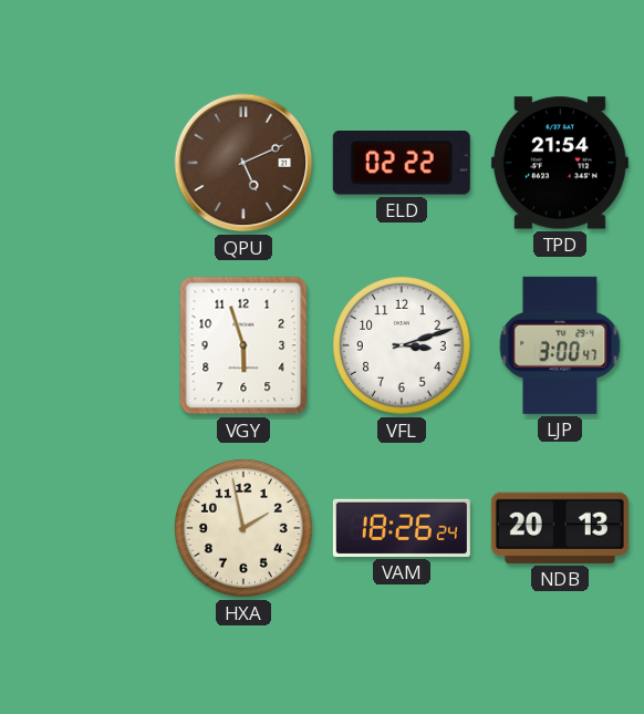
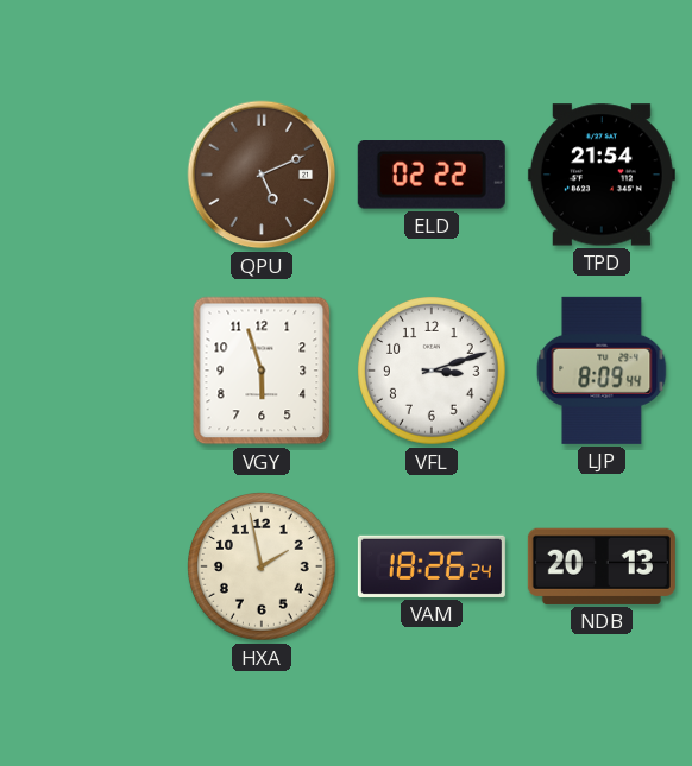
LJP: 3:00 -> 8:09 (602, 371)
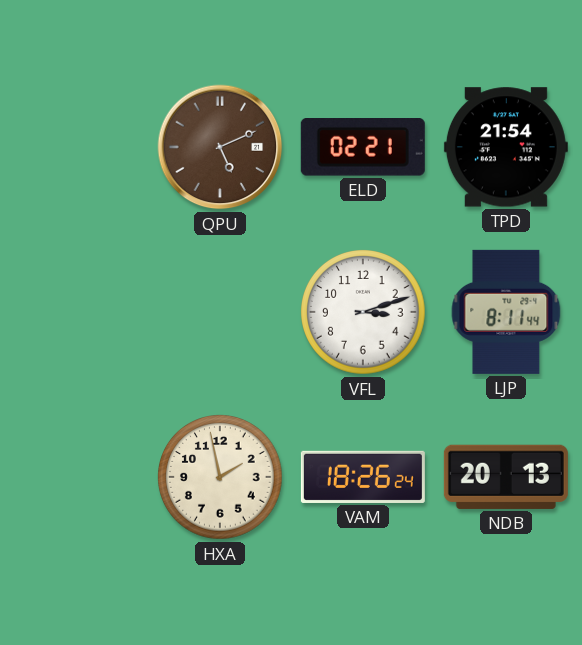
ELD: 02:22 -> 02:21 (363, 148)
VGY: 5:57 -> none (262, 371)
LJP: 8:09 -> 8:11 (506, 312)
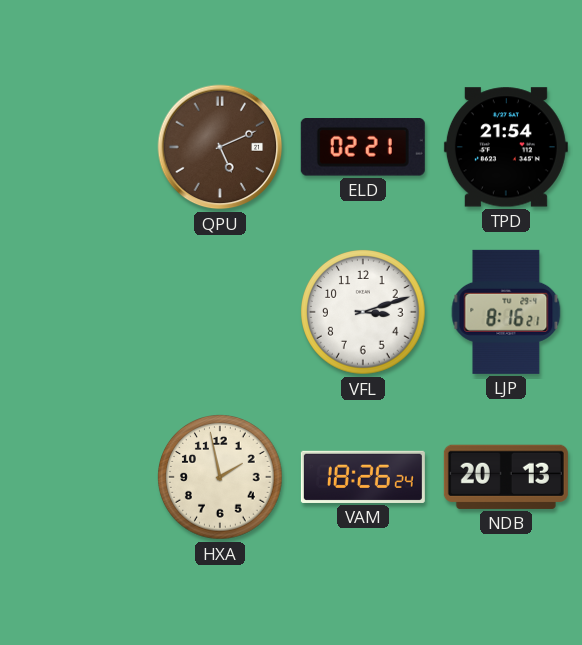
LJP: 8:11 -> 8:16 (506, 312)
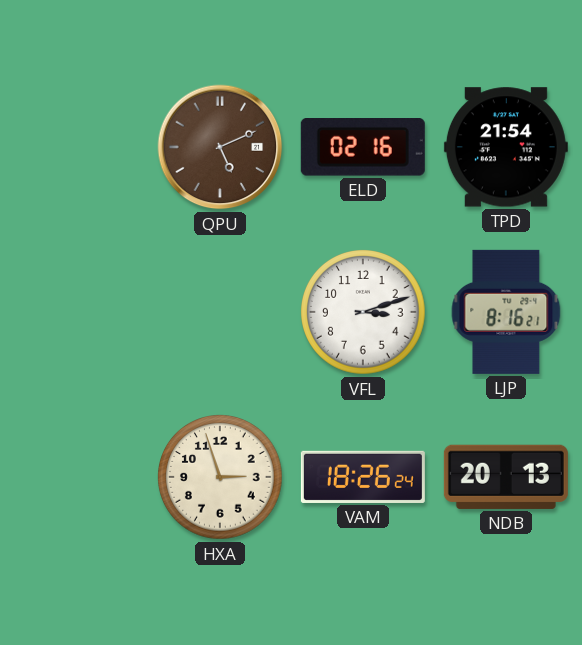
ELD: 02:21 -> 02:16 (363, 148)
HXA: 1:58 -> 2:57 (220, 477)
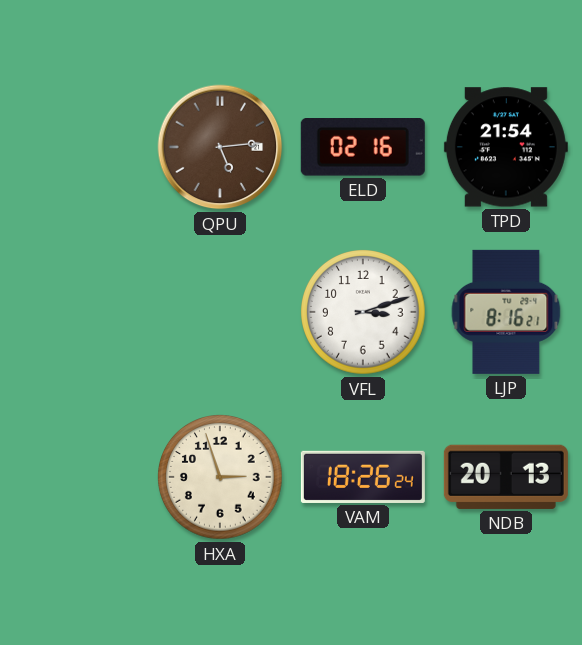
QPU: 5:11 -> 5:14 (220, 147)
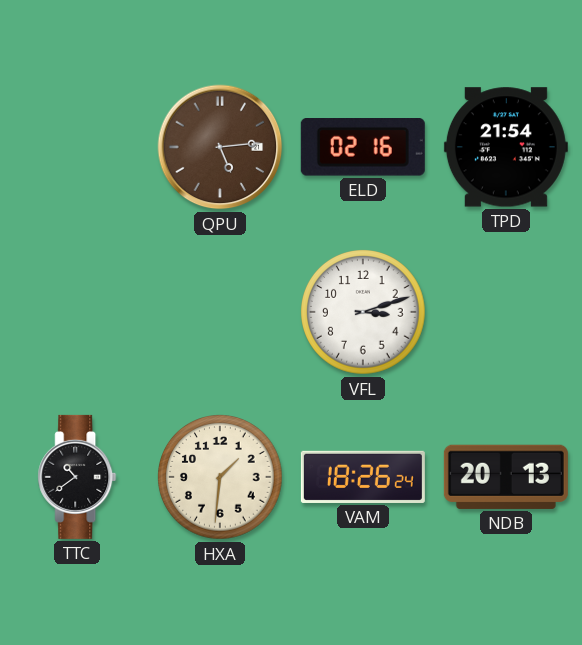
LJP: 8:16 -> none (506, 312)
TTC: none -> 10:39 (77, 477)
HXA: 2:57 -> 1:31 (220, 477)
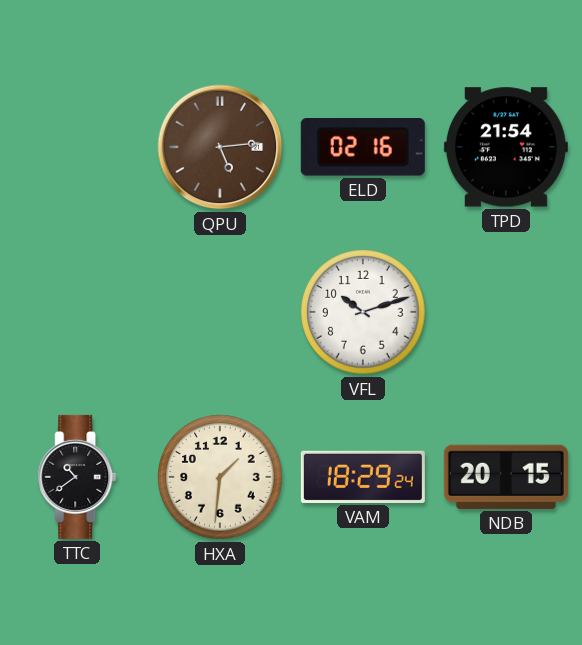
VFL: 3:12 -> 10:12 (363, 312)
VAM: 18:26 -> 18:29 (363, 477)
NDB: 20:13 -> 20:15 (506, 477)
